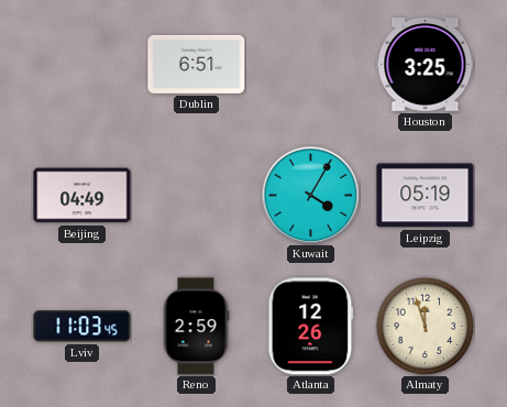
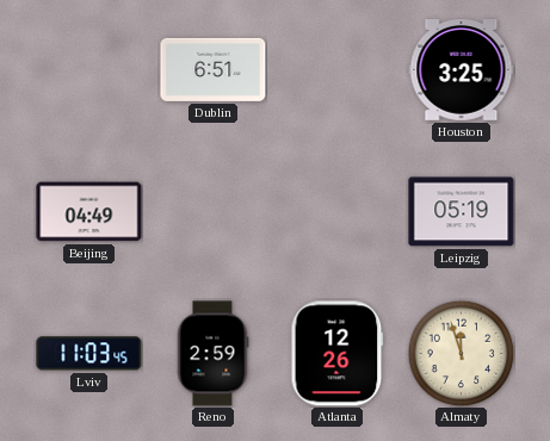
Kuwait: 4:05 -> none (310, 195)
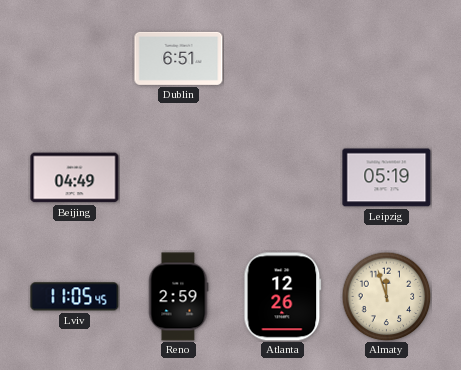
Houston: 3:25 -> none (462, 70)
Lviv: 11:03 -> 11:05 (75, 297)
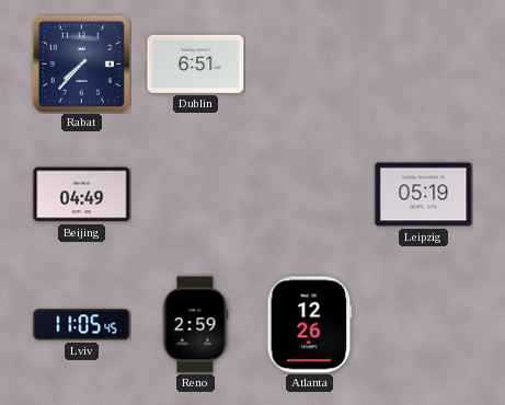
Rabat: none -> 7:37 (81, 63)
Almaty: 11:57 -> none (386, 296)
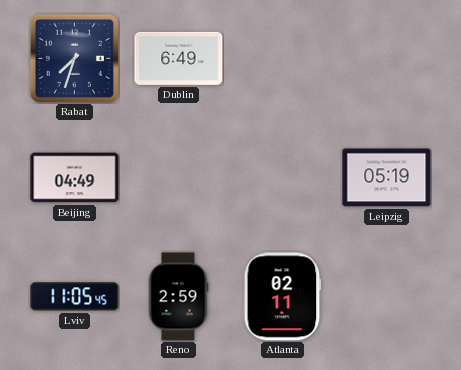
Rabat: 7:37 -> 7:33 (74, 58)
Dublin: 6:51 -> 6:49 (179, 58)
Atlanta: 12:26 -> 02:11 (283, 297)
